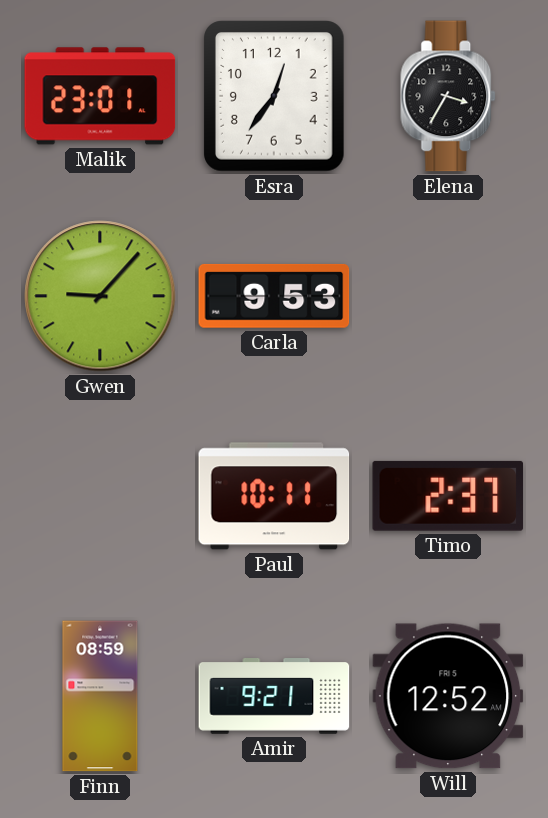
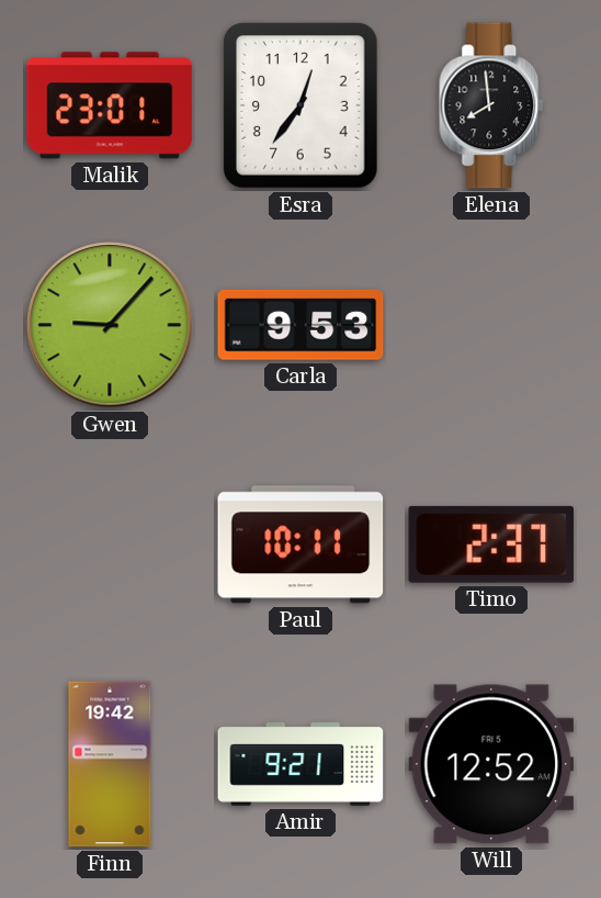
Elena: 3:35 -> 7:59 (492, 105)
Finn: 08:59 -> 19:42 (110, 764)
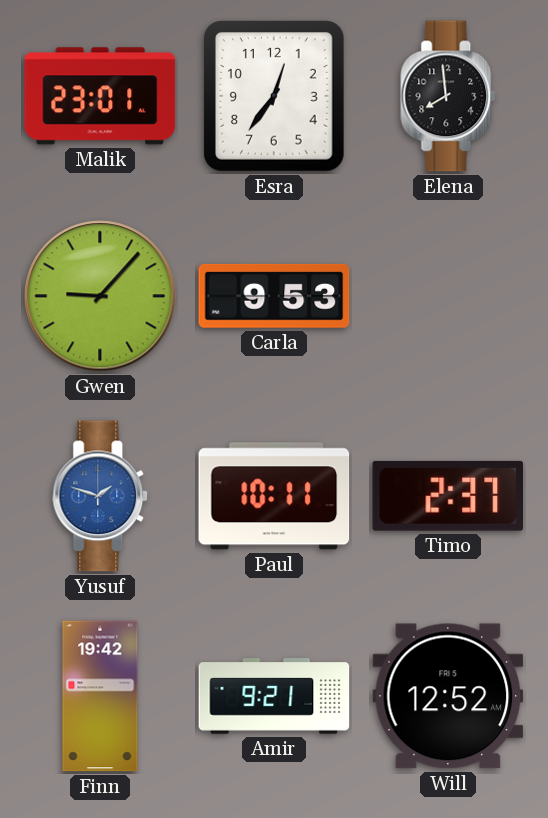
Yusuf: none -> 1:48 (101, 496)
